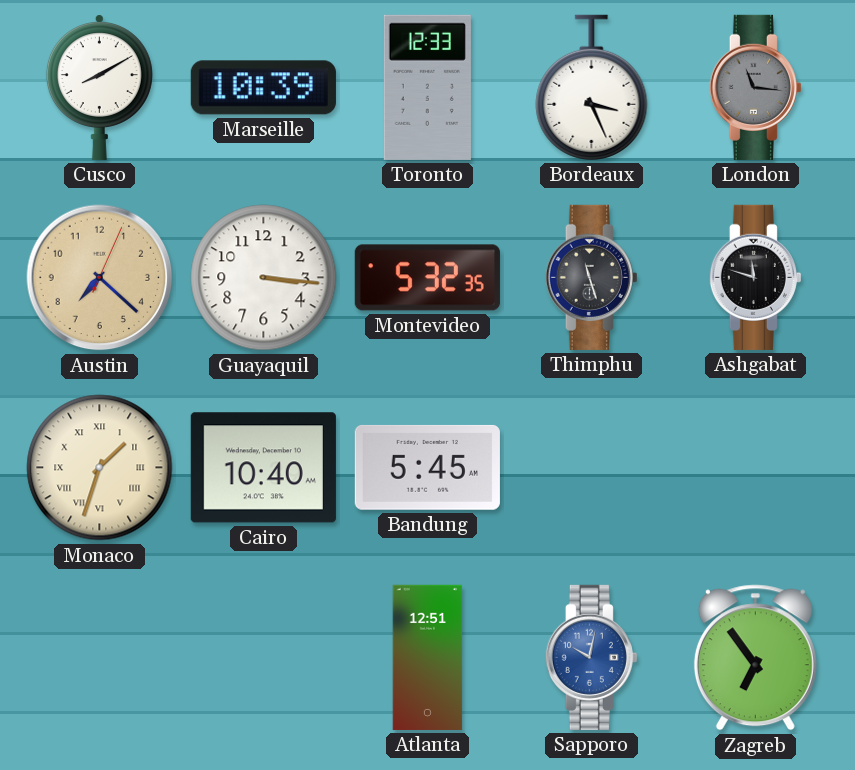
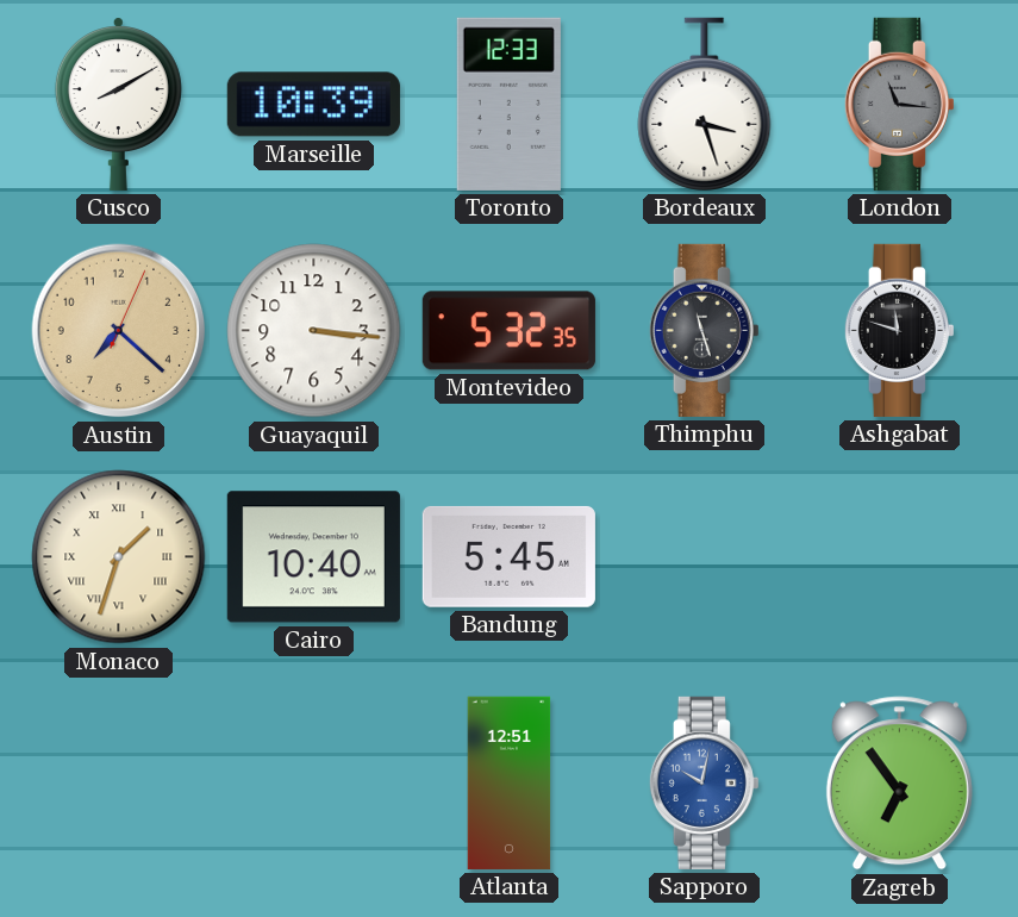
Bordeaux: 3:26 -> 3:27 (705, 104)
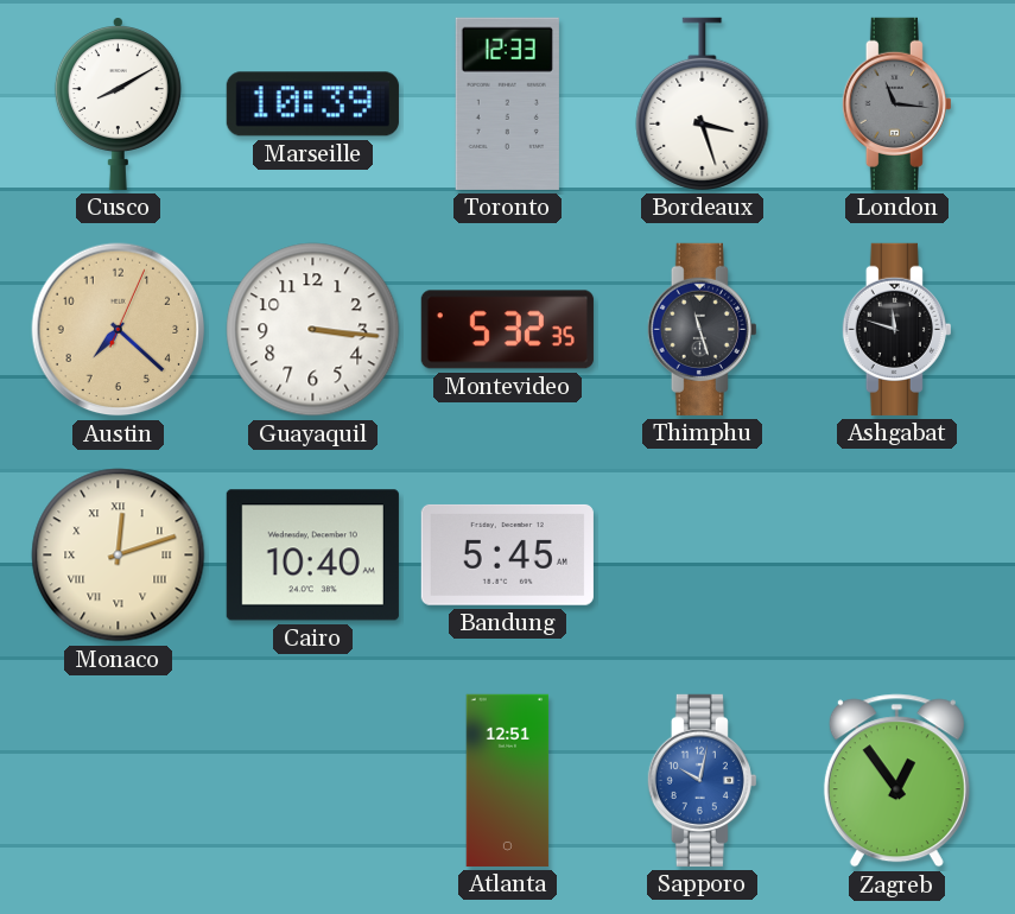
Monaco: 1:33 -> 12:12 (119, 556)
Zagreb: 6:54 -> 12:54 (896, 781)
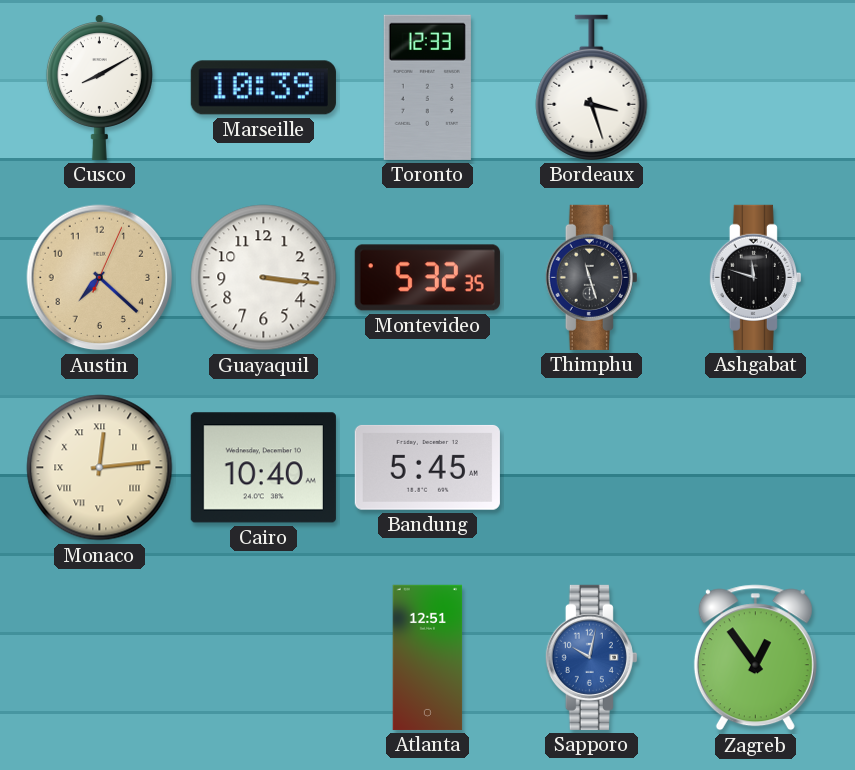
London: 11:16 -> none (896, 103)
Monaco: 12:12 -> 12:14 (100, 468)
